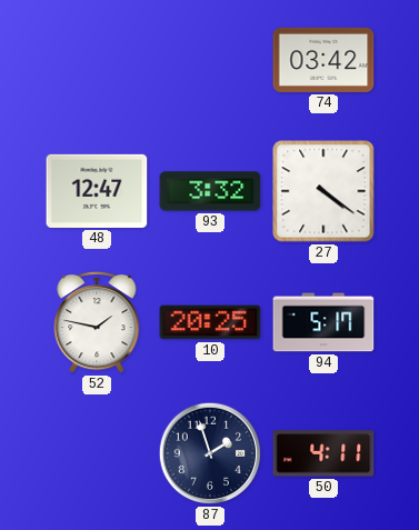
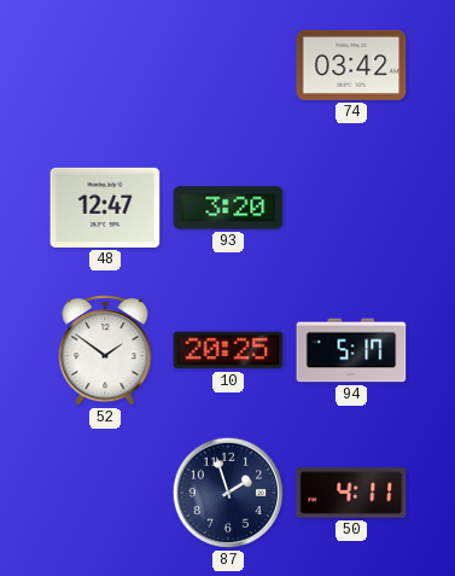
93: 3:32 -> 3:20 (228, 208)
27: 4:21 -> none (323, 191)
52: 1:47 -> 1:51 (105, 351)
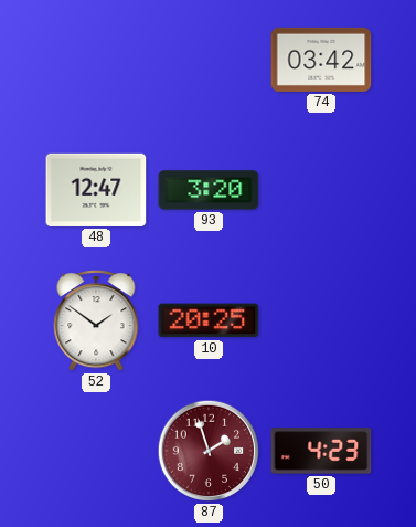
94: 5:17 -> none (351, 350)
87 dial: navy -> burgundy (209, 451)
50: 4:11 -> 4:23 (321, 451)
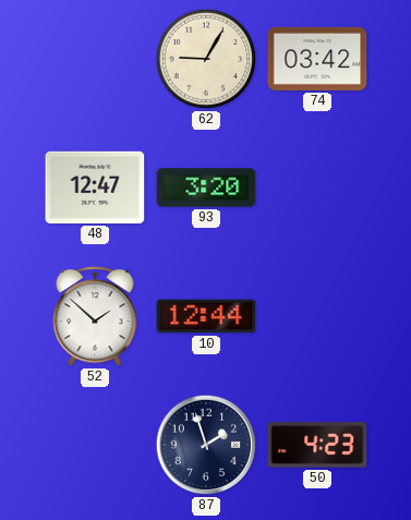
62: none -> 9:05 (206, 59)
52: 1:51 -> 1:52 (95, 317)
10: 20:25 -> 12:44 (206, 316)
87 dial: burgundy -> navy (206, 445)
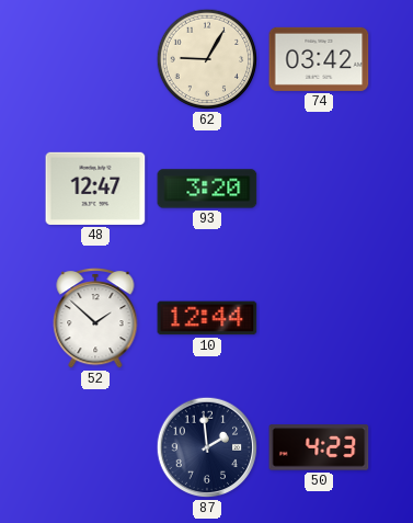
87: 1:57 -> 1:59 (207, 447)
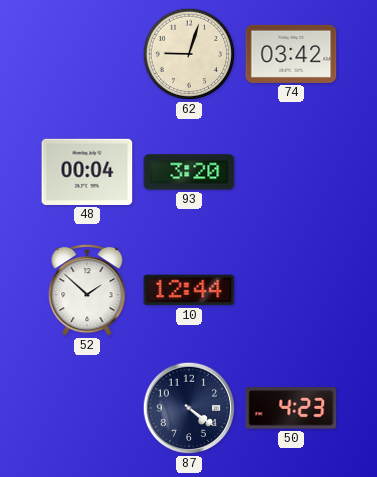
62: 9:05 -> 9:03 (189, 54)
48: 12:47 -> 00:04 (87, 172)
87: 1:59 -> 4:21 (189, 408)
